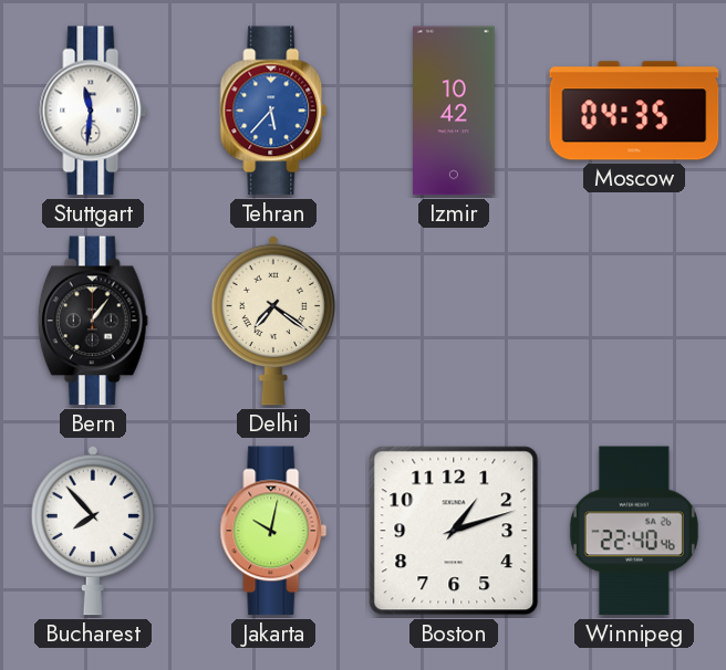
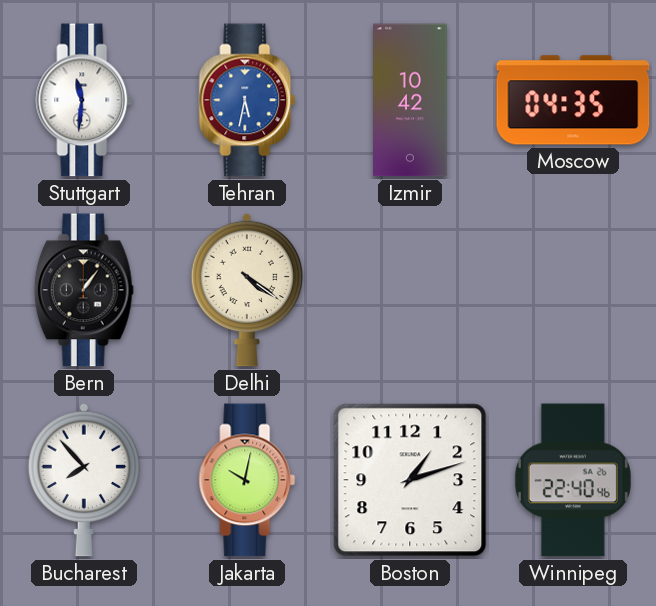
Tehran: 5:37 -> 5:32 (247, 100)
Delhi: 7:21 -> 4:21 (246, 290)
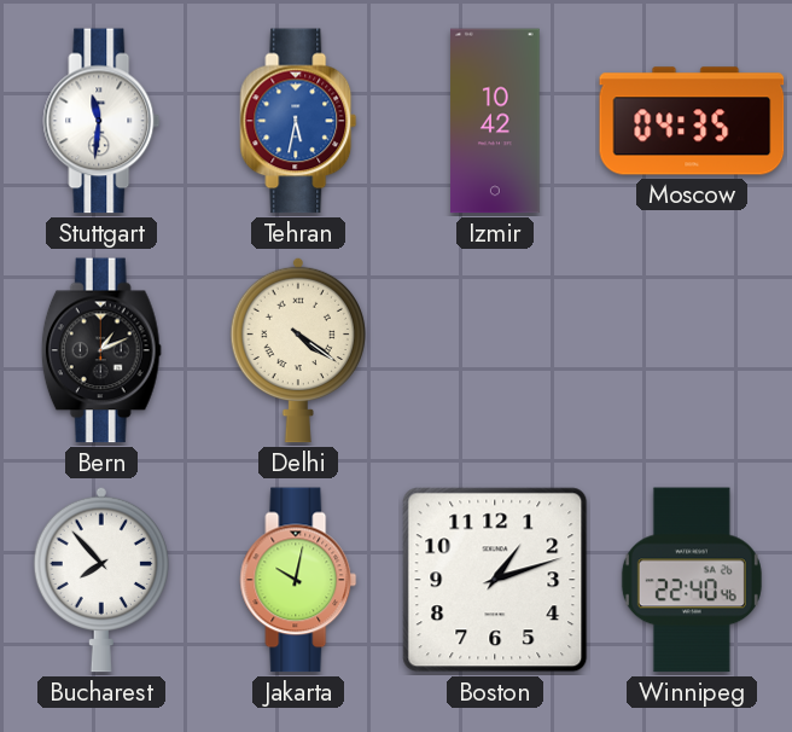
Bern: 1:06 -> 1:11 (101, 350)
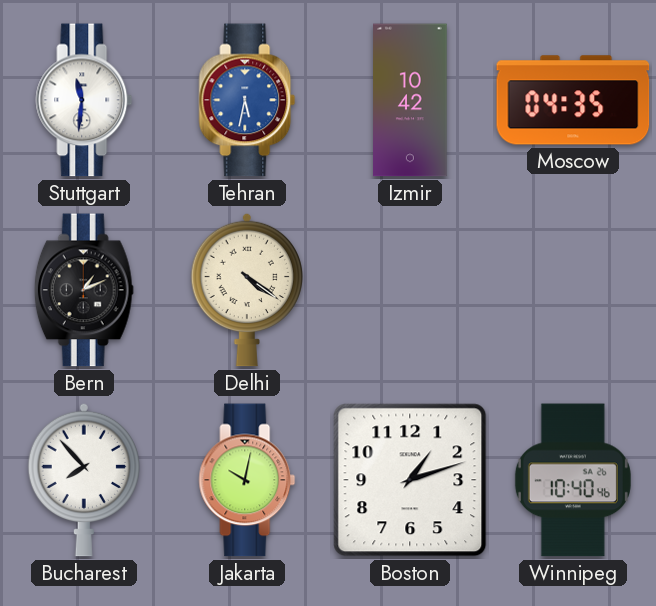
Winnipeg: 22:40 -> 10:40 (573, 480)
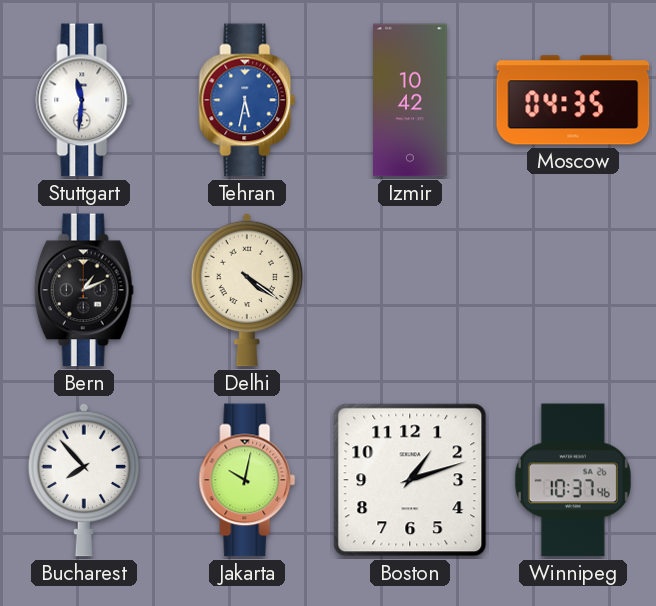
Winnipeg: 10:40 -> 10:37 (573, 480)
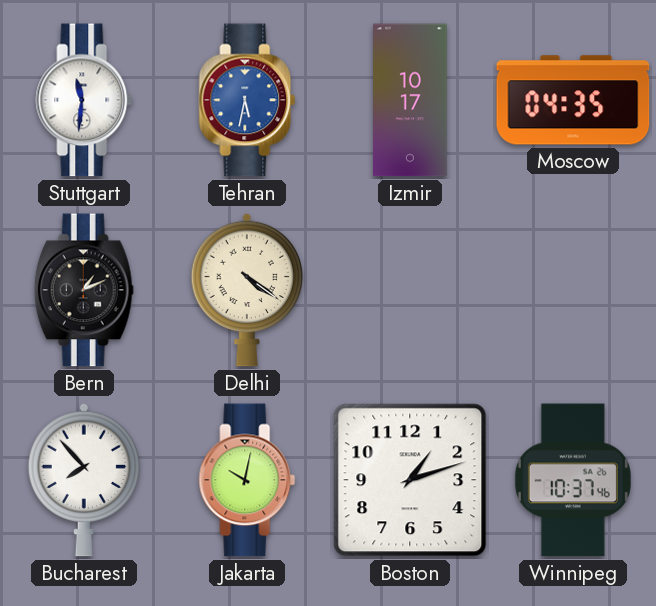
Izmir: 10:42 -> 10:17 (410, 100)
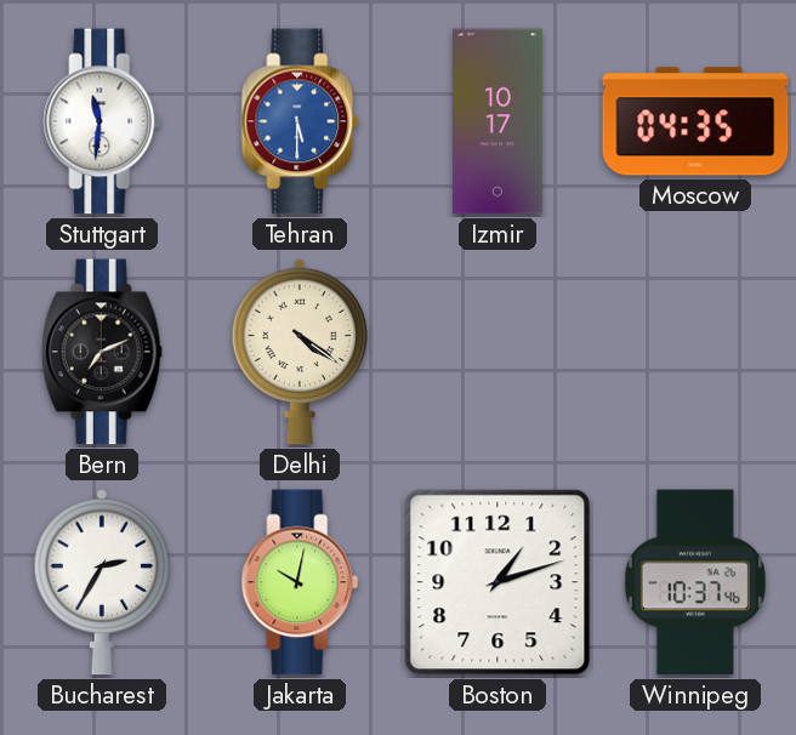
Tehran: 5:32 -> 5:30 (300, 121)
Bern: 1:11 -> 7:11 (102, 352)
Bucharest: 7:53 -> 2:35 (101, 582)
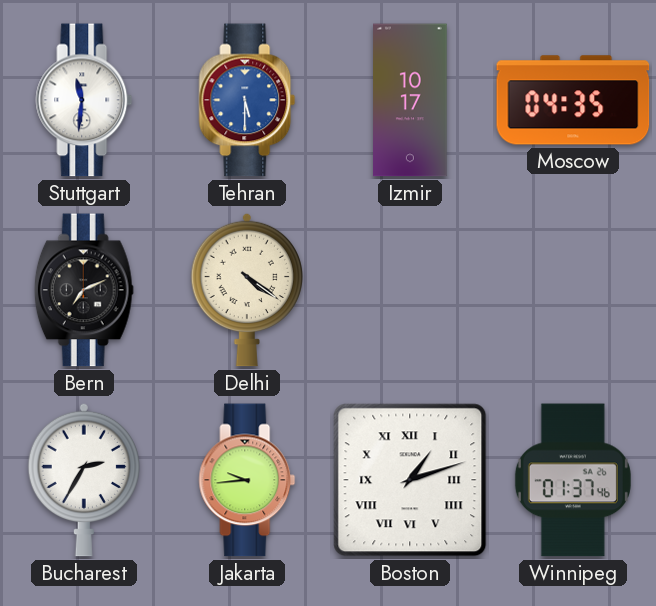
Jakarta: 10:02 -> 9:44 (247, 480)
Boston numerals: Arabic -> Roman (410, 480)
Winnipeg: 10:37 -> 01:37 (573, 480)
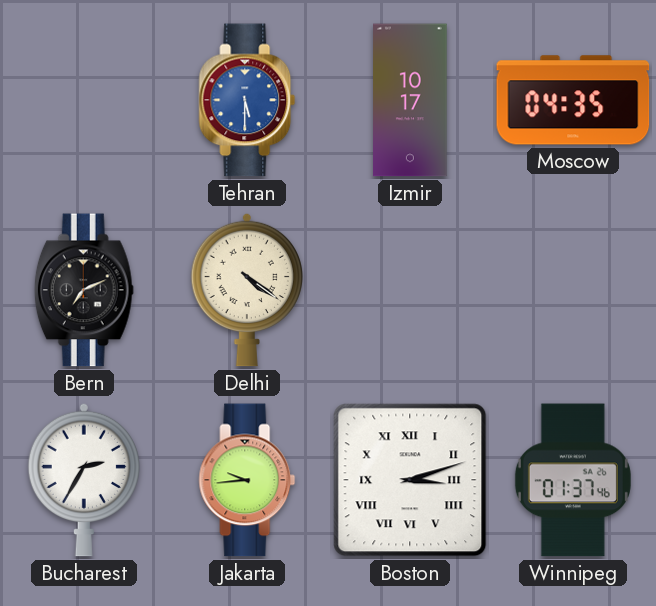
Stuttgart: 11:31 -> none (84, 100)
Boston: 1:12 -> 3:12 (410, 480)
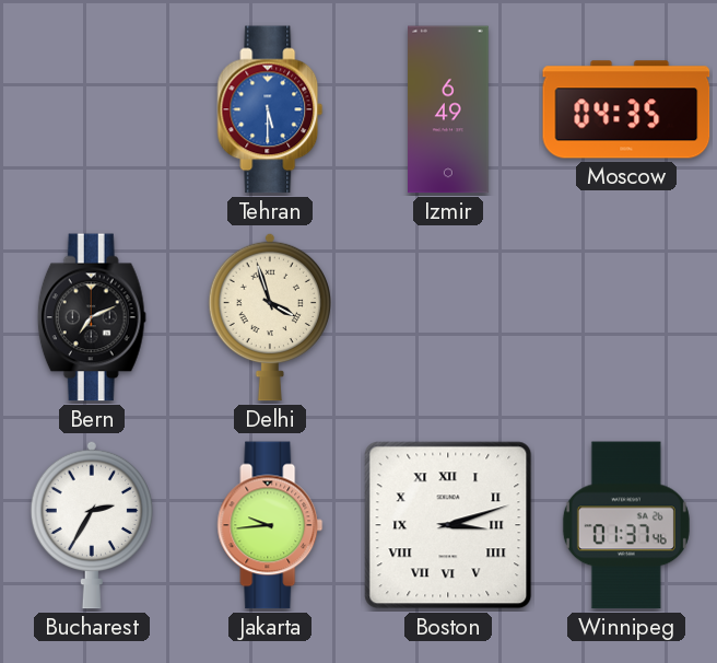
Izmir: 10:17 -> 6:49 (448, 109)
Delhi: 4:21 -> 3:57 (269, 317)
